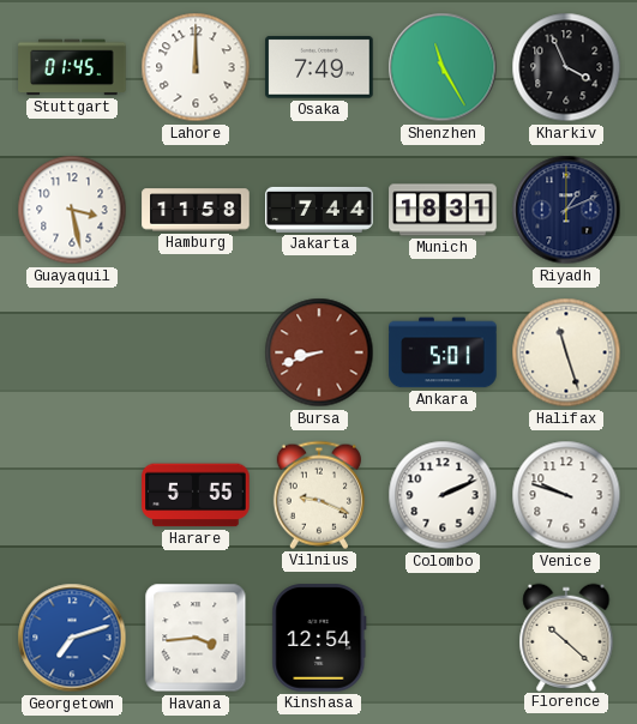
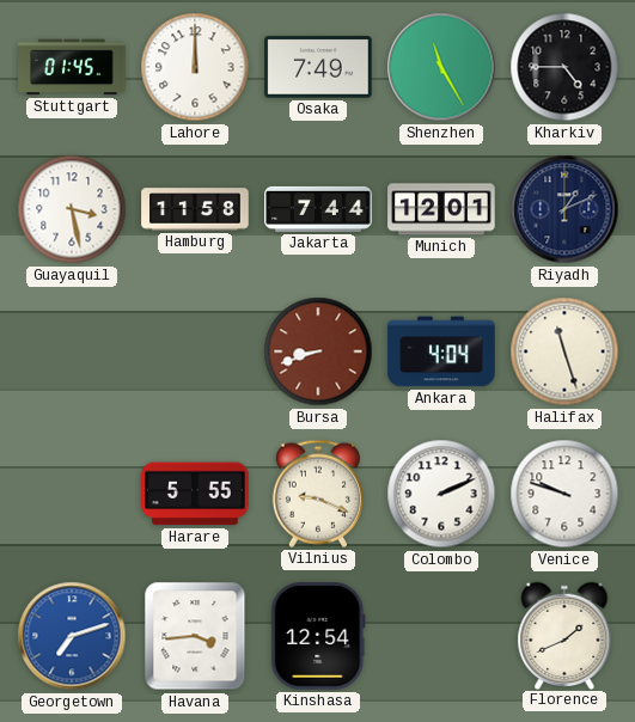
Kharkiv: 3:56 -> 4:45 (564, 67)
Munich: 18:31 -> 12:01 (441, 209)
Ankara: 5:01 -> 4:04 (441, 351)
Florence: 10:22 -> 1:41 (564, 635)
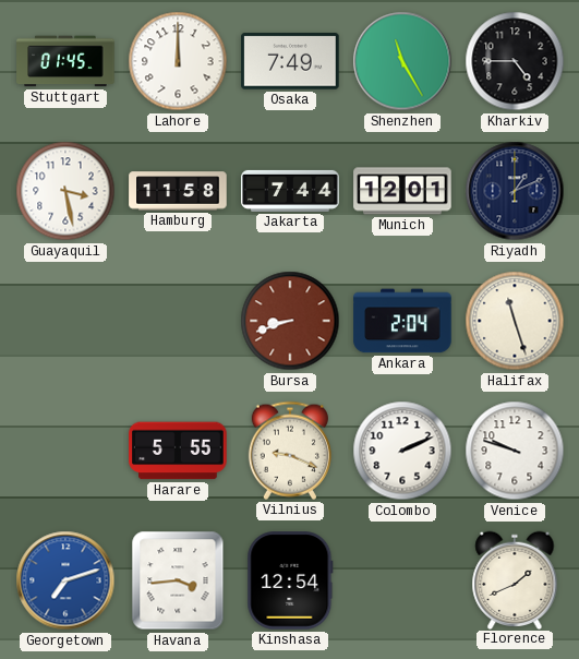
Ankara: 4:04 -> 2:04 (402, 321)
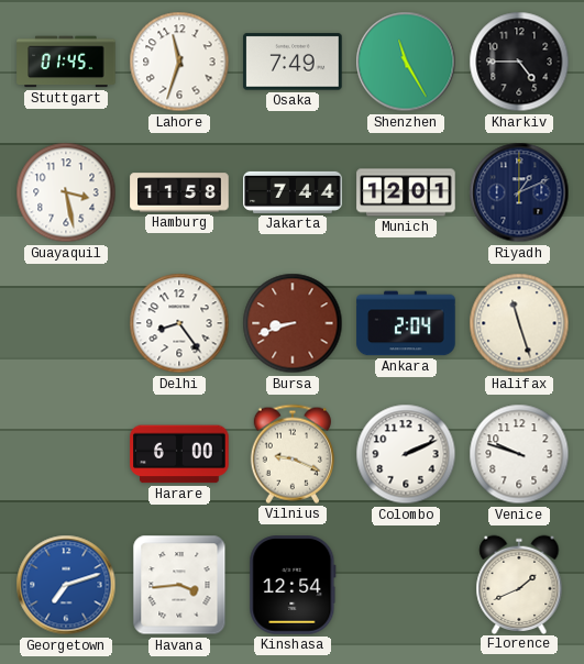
Lahore: 12:00 -> 11:33 (179, 62)
Delhi: none -> 8:24 (179, 323)
Harare: 5:55 -> 6:00 (179, 454)
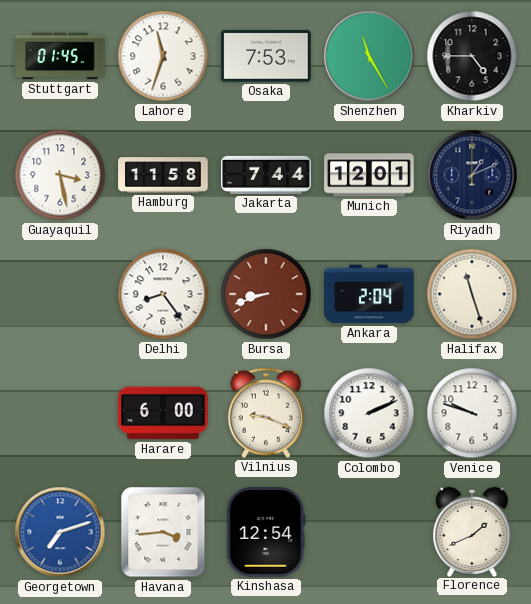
Osaka: 7:49 -> 7:53 (266, 56)
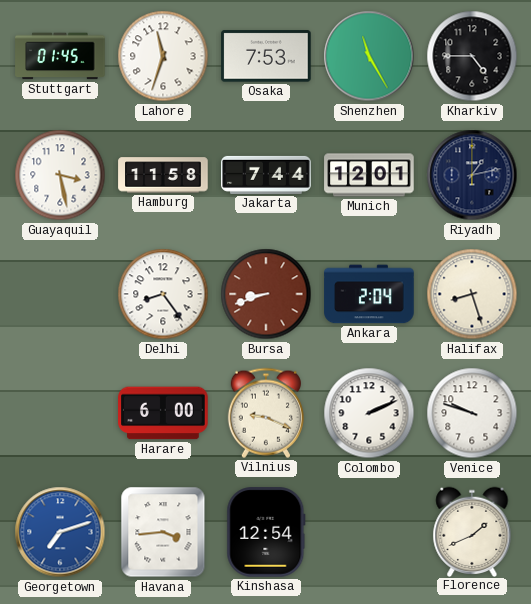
Riyadh: 1:11 -> 1:13 (472, 175)
Halifax: 11:27 -> 8:27 (472, 294)
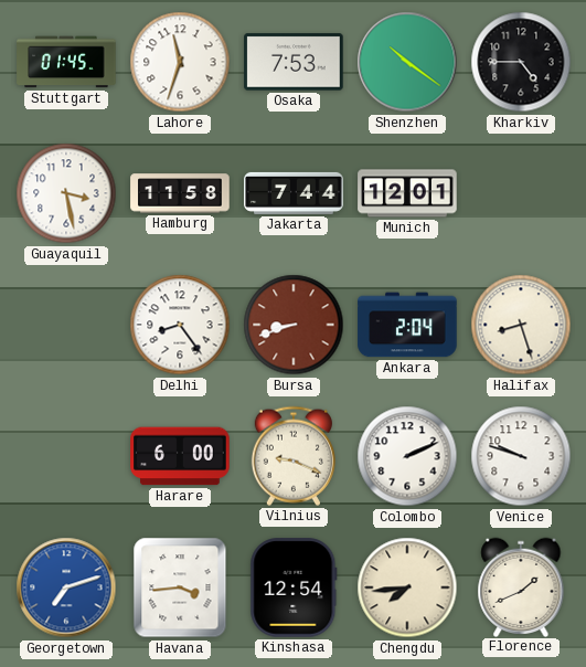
Shenzhen: 11:25 -> 10:21 (407, 62)
Riyadh: 1:13 -> none (472, 175)
Chengdu: none -> 7:44 (407, 587)
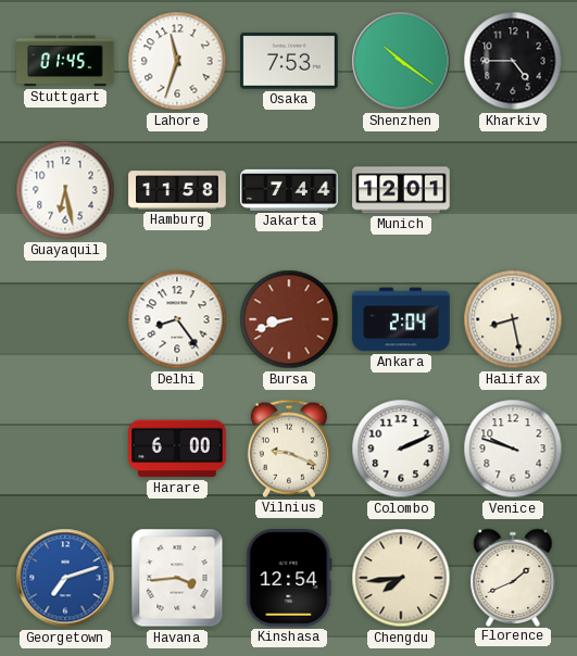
Guayaquil: 3:28 -> 6:28 (65, 190)
Halifax: 8:27 -> 8:28 (513, 319)
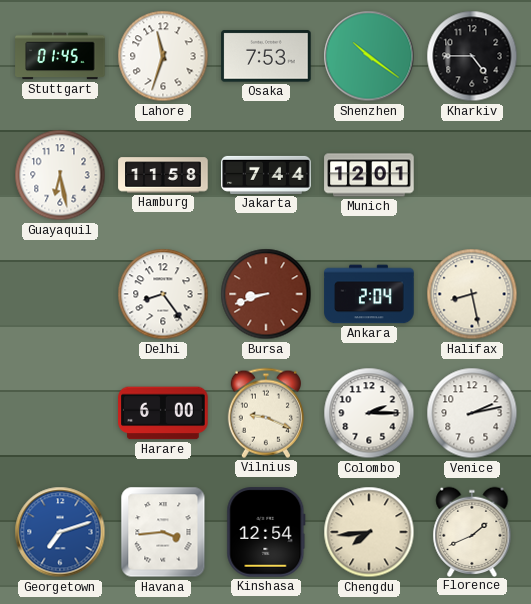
Colombo: 2:11 -> 2:15 (369, 413)
Venice: 9:48 -> 2:13 (472, 413)
